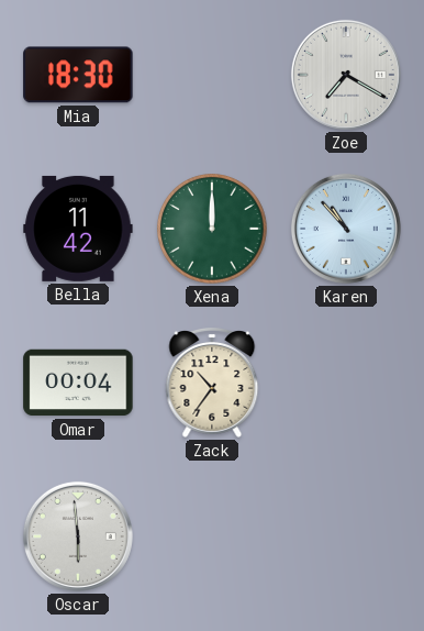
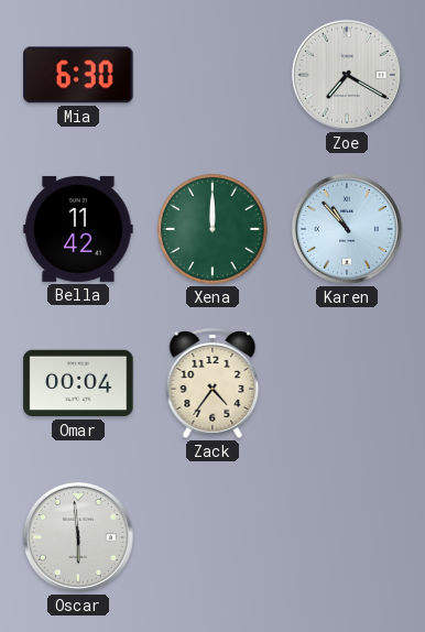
Mia: 18:30 -> 6:30 (78, 75)
Zack: 10:36 -> 4:36 (212, 384)
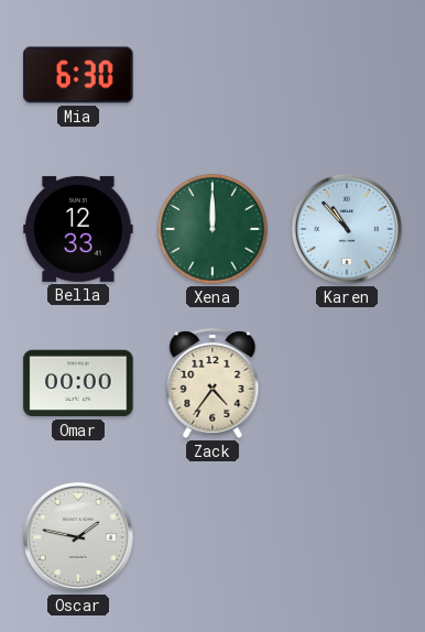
Zoe: 7:20 -> none (347, 75)
Bella: 11:42 -> 12:33 (78, 229)
Omar: 00:04 -> 00:00 (78, 383)
Oscar: 5:59 -> 1:47 (78, 537)
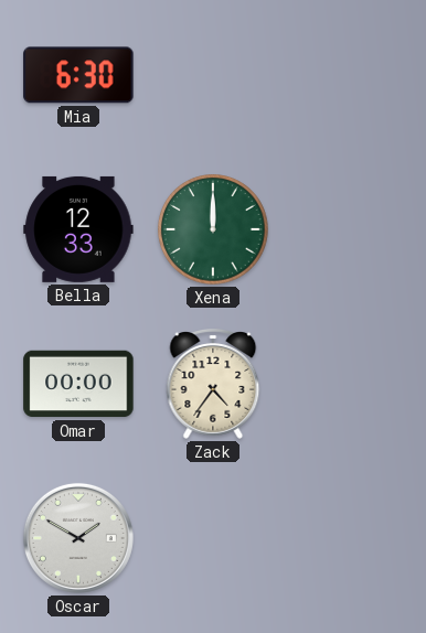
Karen: 10:53 -> none (347, 229)
Oscar: 1:47 -> 1:50 (78, 538)
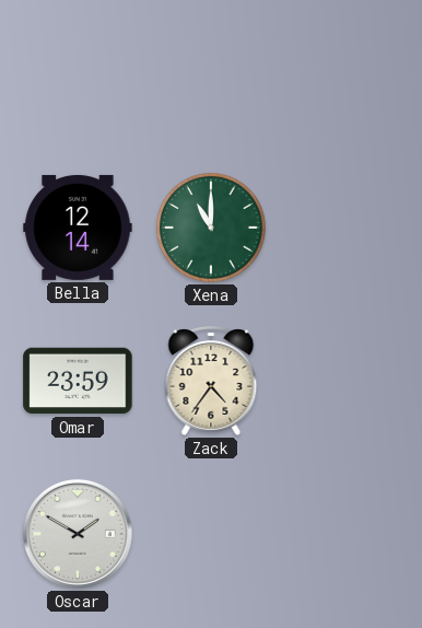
Mia: 6:30 -> none (78, 75)
Bella: 12:33 -> 12:14 (78, 228)
Xena: 12:00 -> 11:00 (211, 228)
Omar: 00:00 -> 23:59 (78, 381)
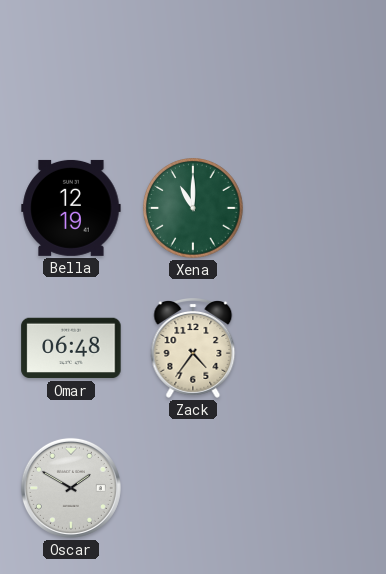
Bella: 12:14 -> 12:19 (71, 208)
Omar: 23:59 -> 06:48 (71, 348)
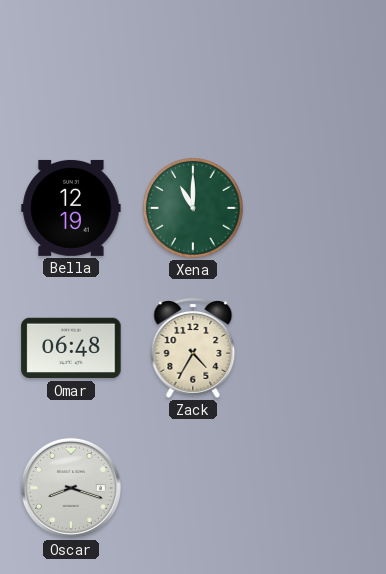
Zack: 4:36 -> 4:35 (193, 349)
Oscar: 1:50 -> 8:18 (71, 488)
